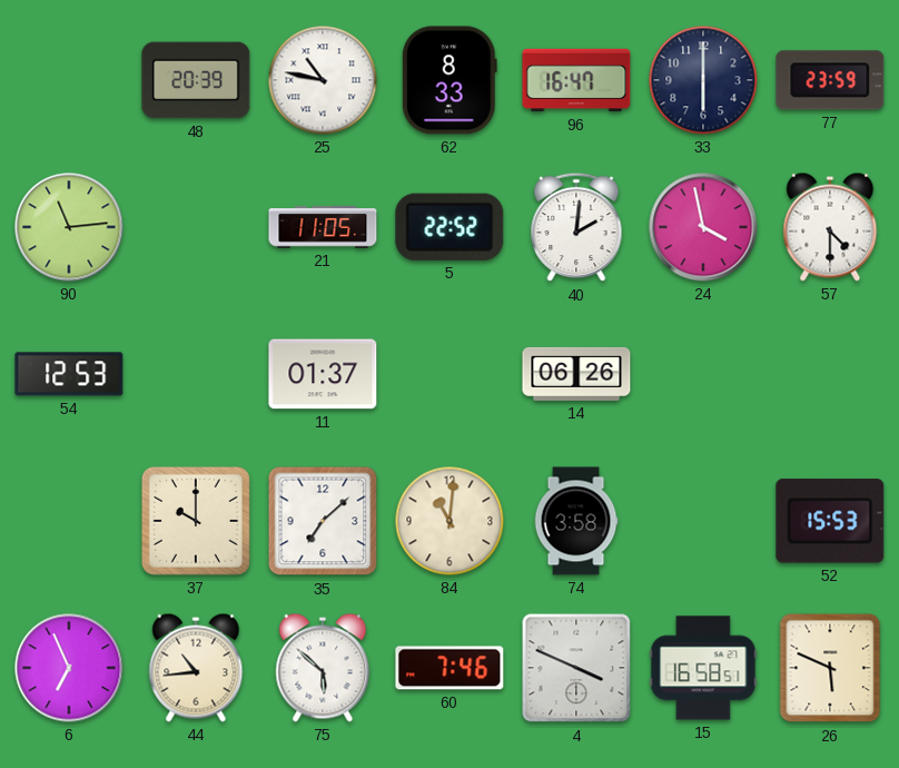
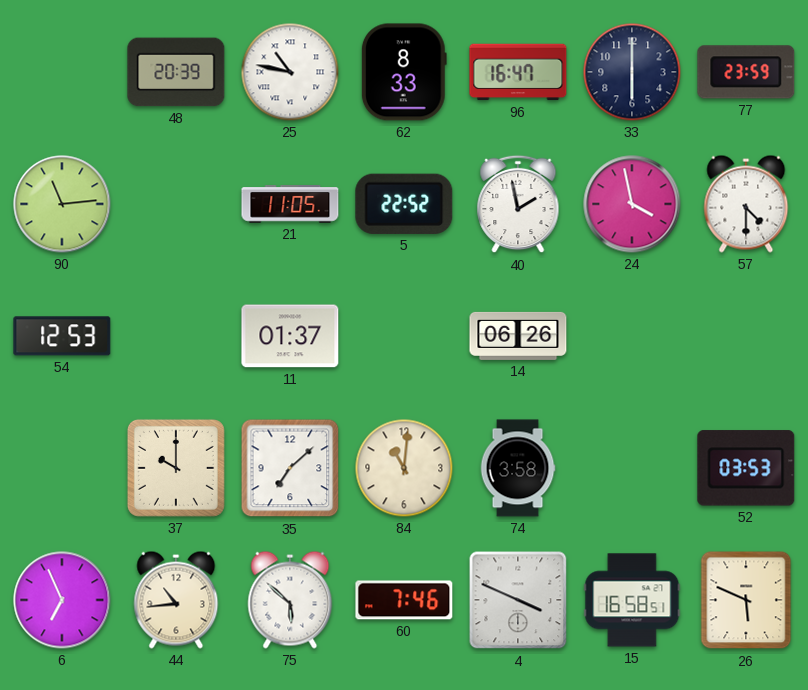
40: 2:01 -> 1:58 (518, 204)
52: 15:53 -> 03:53 (746, 468)
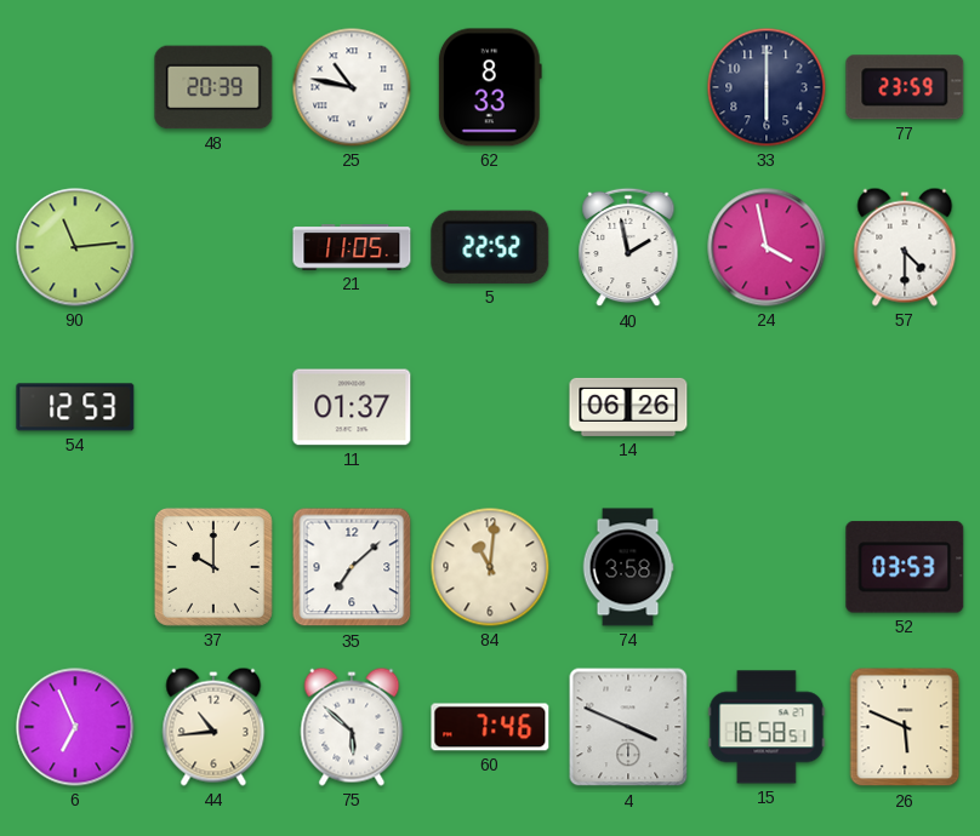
96: 16:47 -> none (518, 72)
